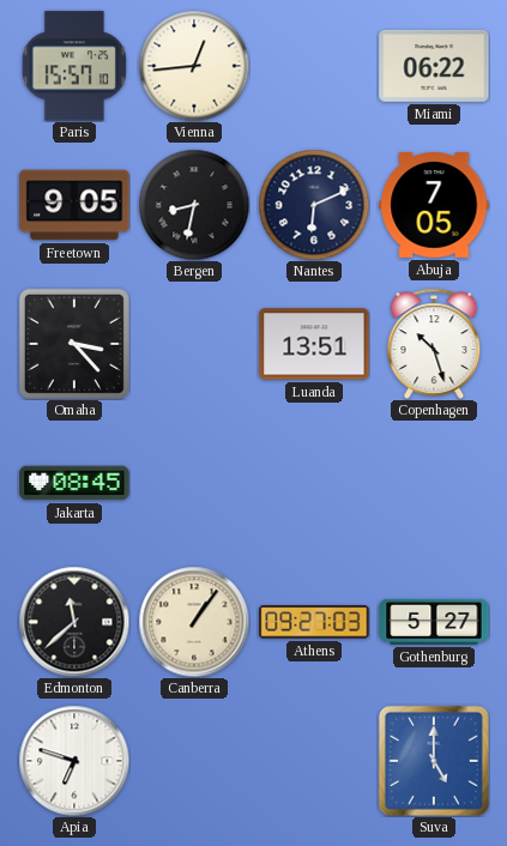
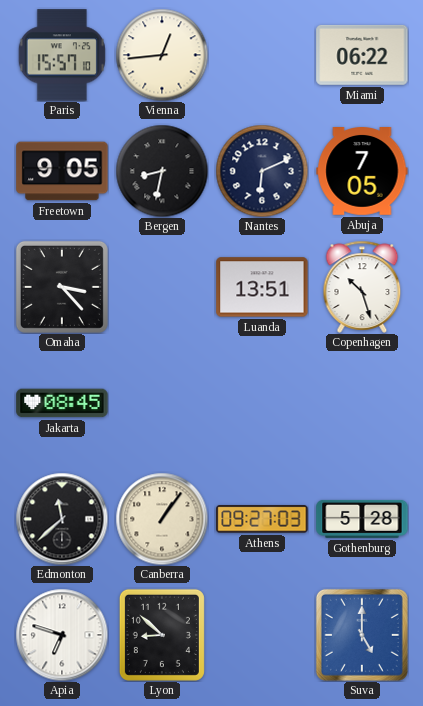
Gothenburg: 5:27 -> 5:28 (362, 519)
Lyon: none -> 8:52 (162, 635)
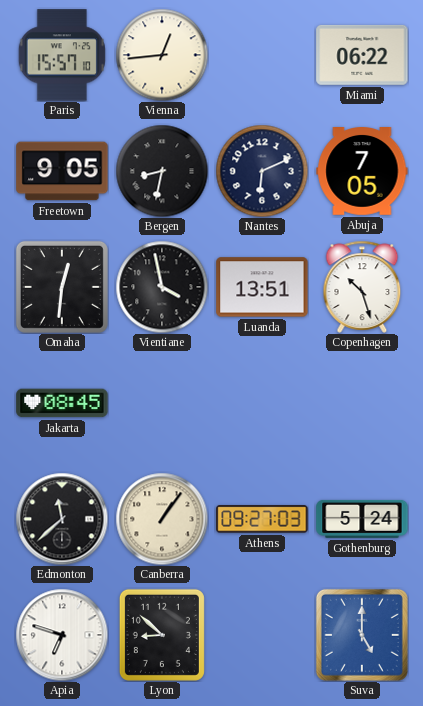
Omaha: 3:23 -> 12:31 (62, 287)
Vientiane: none -> 3:58 (162, 287)
Gothenburg: 5:28 -> 5:24 (362, 519)
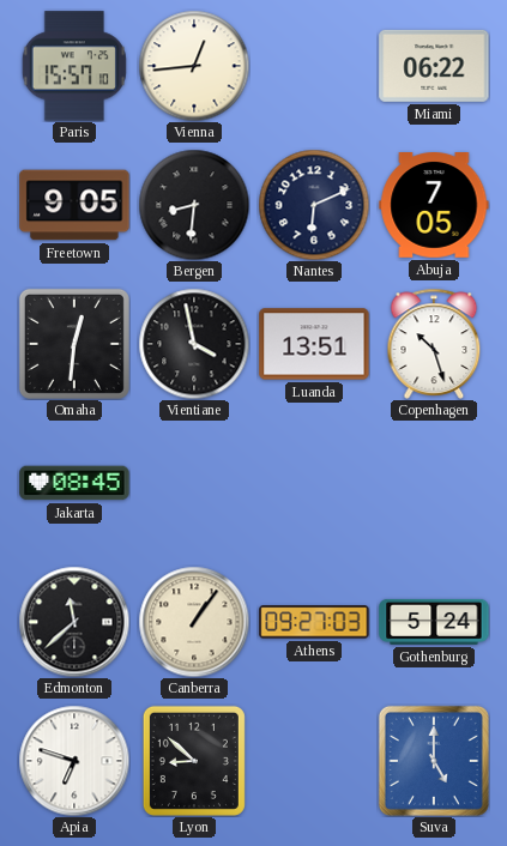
Bergen: 8:32 -> 8:31 (194, 205)
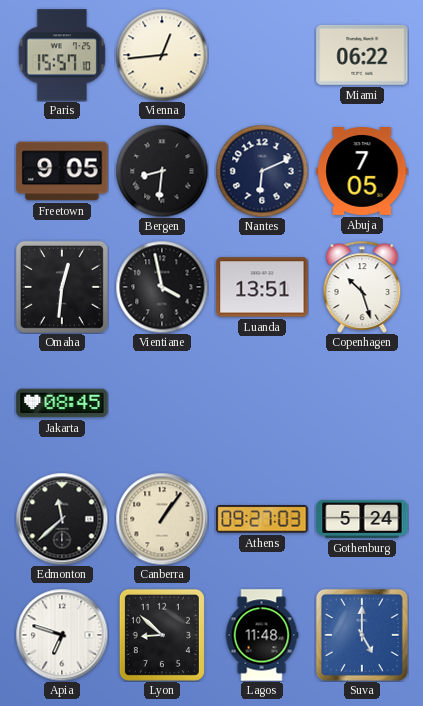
Lagos: none -> 11:48 (262, 635)
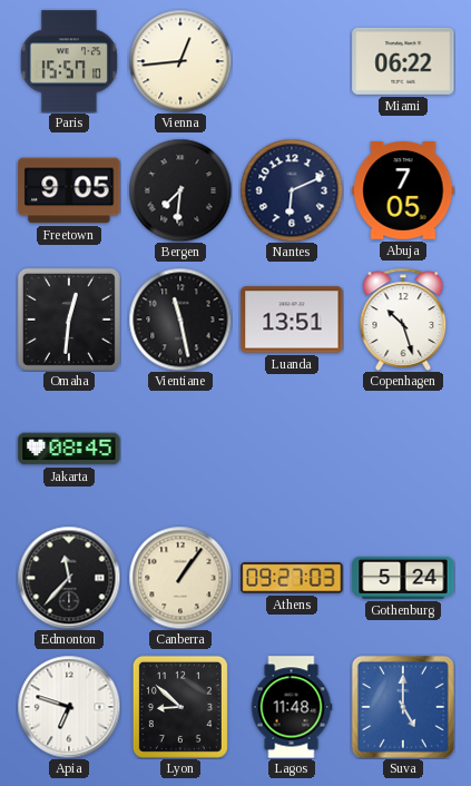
Bergen: 8:31 -> 7:31 (180, 190)
Vientiane: 3:58 -> 11:28 (180, 320)
Edmonton: 11:38 -> 11:37 (69, 578)
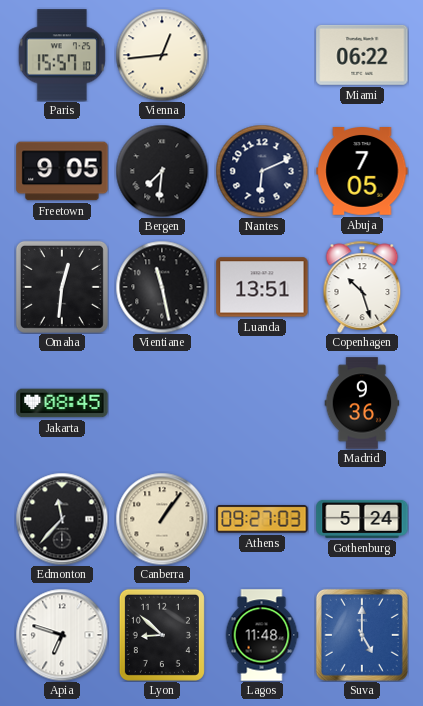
Madrid: none -> 9:36 (362, 403)
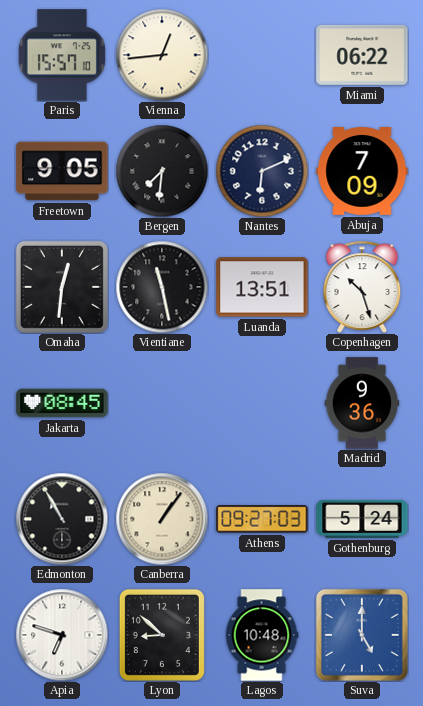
Abuja: 7:05 -> 7:09 (362, 172)
Edmonton: 11:37 -> 10:55 (62, 519)
Lagos: 11:48 -> 10:48 (262, 635)
